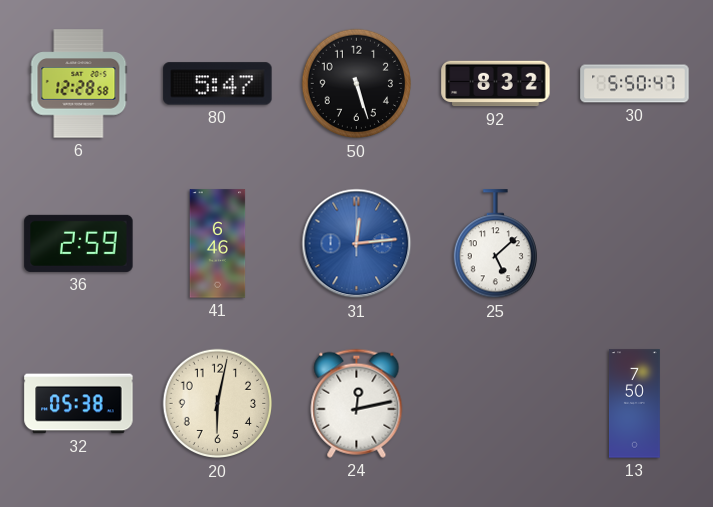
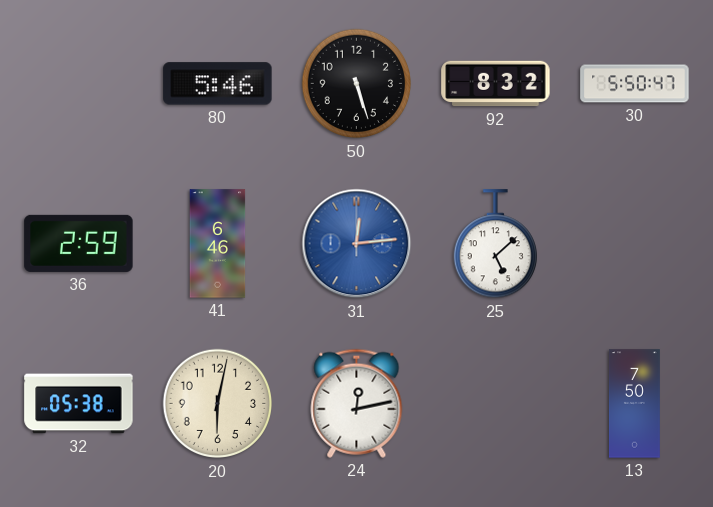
6: 12:28 -> none (79, 84)
80: 5:47 -> 5:46 (218, 84)
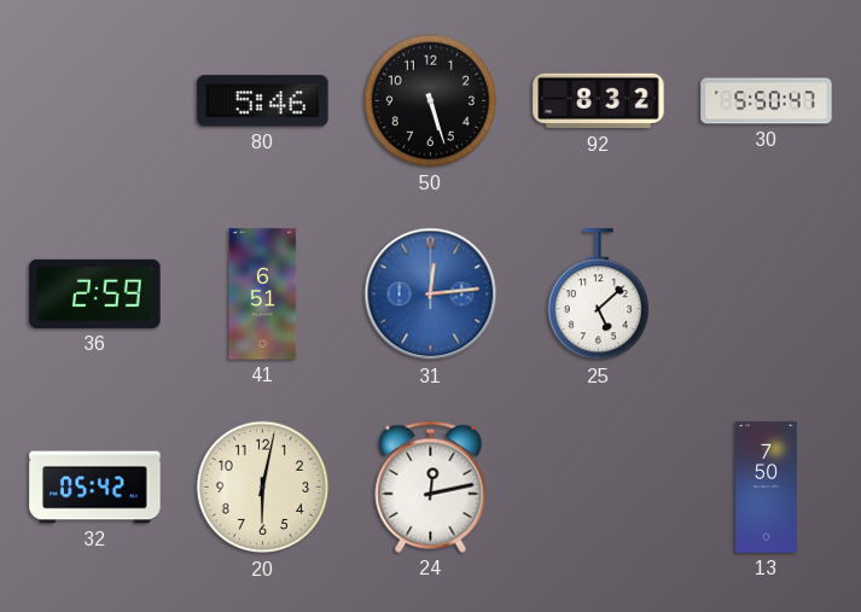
41: 6:46 -> 6:51 (263, 295)
32: 05:38 -> 05:42 (95, 488)
